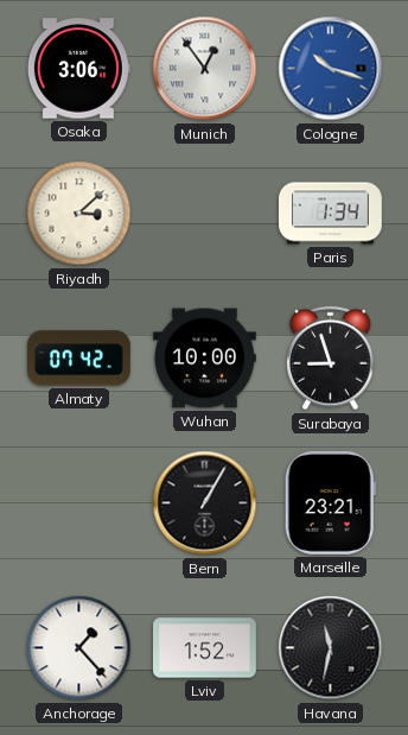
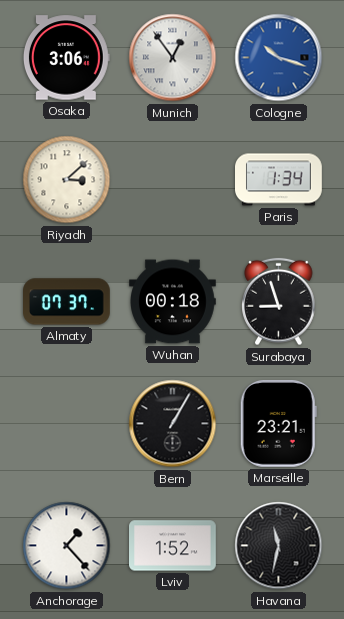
Almaty: 07:42 -> 07:37 (67, 302)
Wuhan: 10:00 -> 00:18 (173, 302)
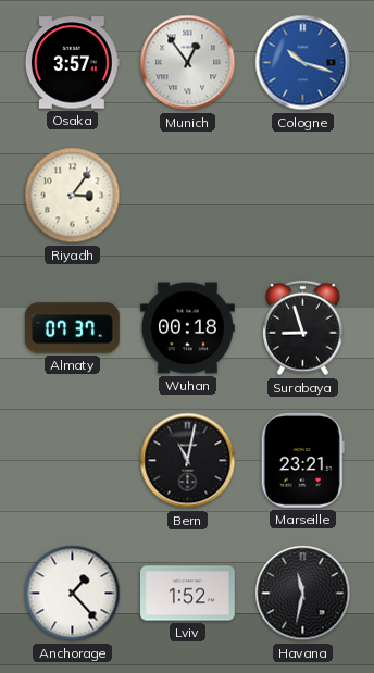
Osaka: 3:06 -> 3:57 (72, 63)
Riyadh: 3:08 -> 3:06 (73, 196)
Paris: 1:34 -> none (279, 180)
Bern: 1:05 -> 11:02 (188, 461)
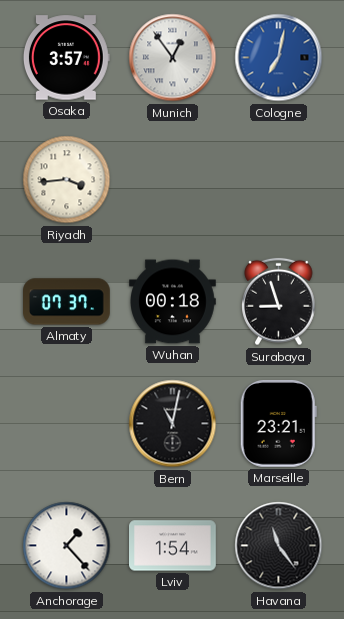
Cologne: 10:18 -> 7:02 (279, 58)
Riyadh: 3:06 -> 3:44 (67, 180)
Lviv: 1:52 -> 1:54 (173, 546)
Havana: 11:32 -> 11:24 (279, 546)
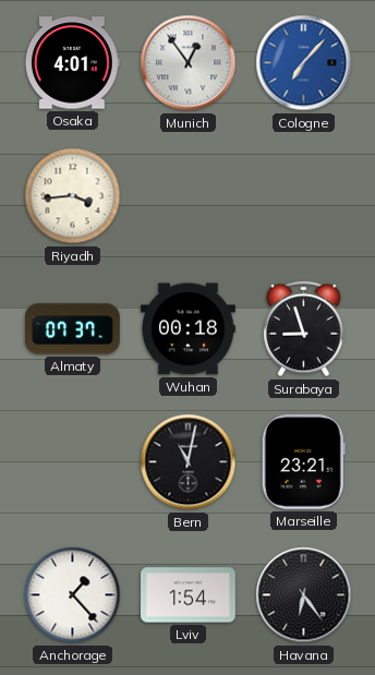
Osaka: 3:57 -> 4:01 (72, 63)
Cologne: 7:02 -> 7:07 (304, 63)
Havana: 11:24 -> 6:24 (304, 595)
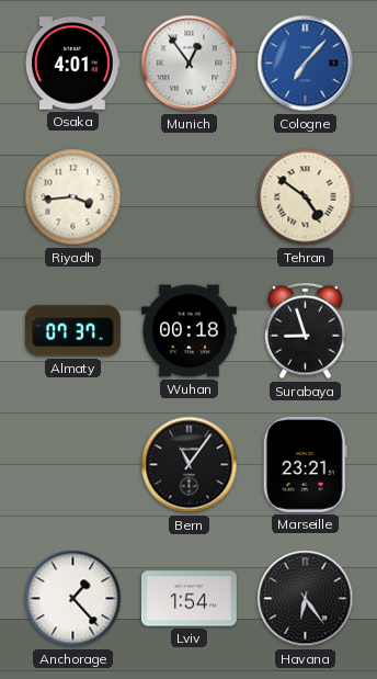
Tehran: none -> 4:51 (306, 197)
Bern: 11:02 -> 11:06 (190, 465)
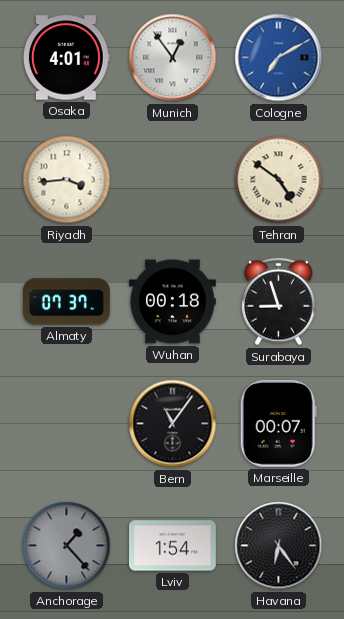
Cologne: 7:07 -> 7:10 (279, 58)
Marseille: 23:21 -> 00:07 (278, 423)
Anchorage dial: white -> grey (67, 546)
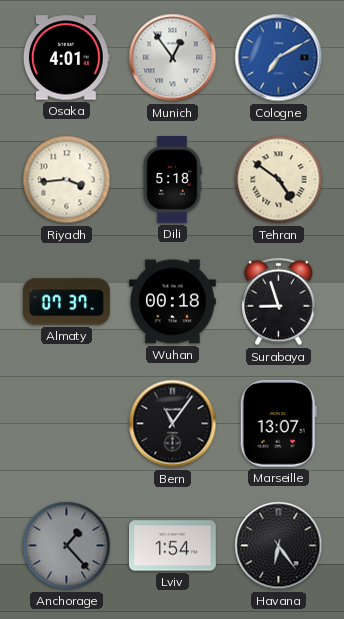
Dili: none -> 5:18 (172, 180)
Marseille: 00:07 -> 13:07 (278, 423)
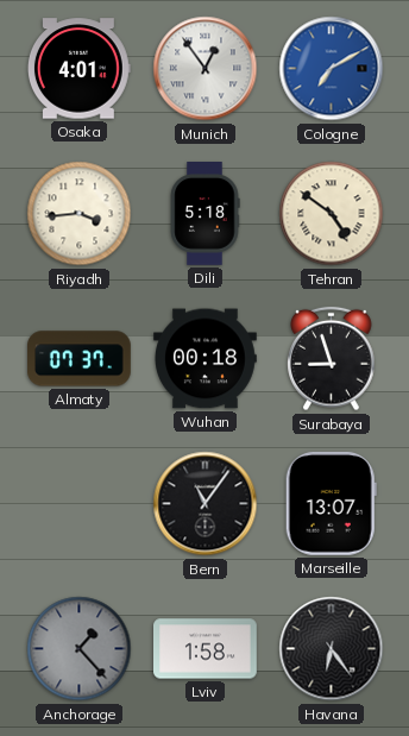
Lviv: 1:54 -> 1:58 (206, 649)
